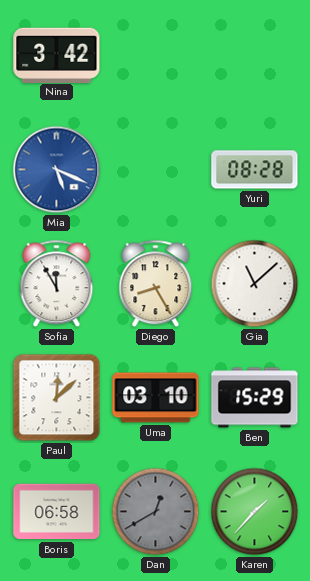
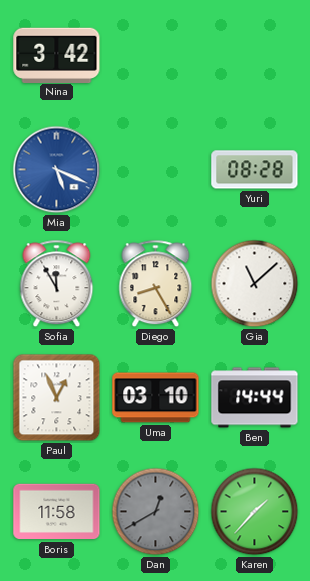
Paul: 12:08 -> 12:56 (57, 398)
Ben: 15:29 -> 14:44 (255, 398)
Boris: 06:58 -> 11:58 (57, 512)
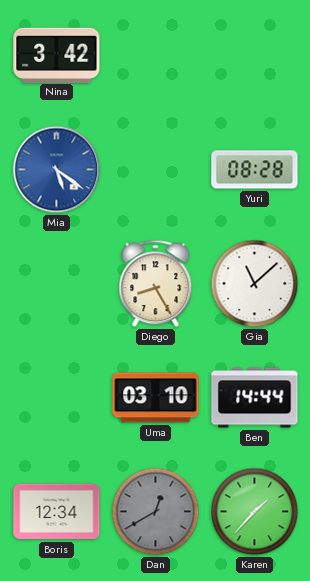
Mia: 5:19 -> 5:21 (57, 170)
Sofia: 11:55 -> none (57, 284)
Paul: 12:56 -> none (57, 398)
Boris: 11:58 -> 12:34 (57, 512)
